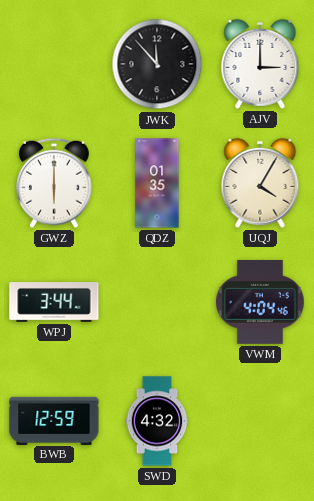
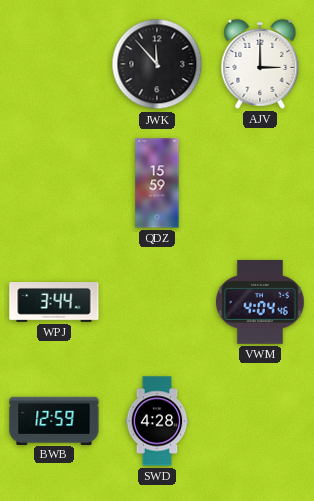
GWZ: 6:00 -> none (55, 183)
QDZ: 01:35 -> 15:59 (157, 183)
UQJ: 4:05 -> none (260, 183)
SWD: 4:32 -> 4:28 (157, 421)
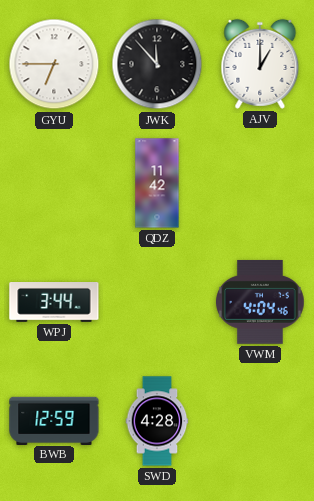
GYU: none -> 6:45 (54, 64)
AJV: 3:00 -> 1:00 (260, 64)
QDZ: 15:59 -> 11:42 (157, 183)
